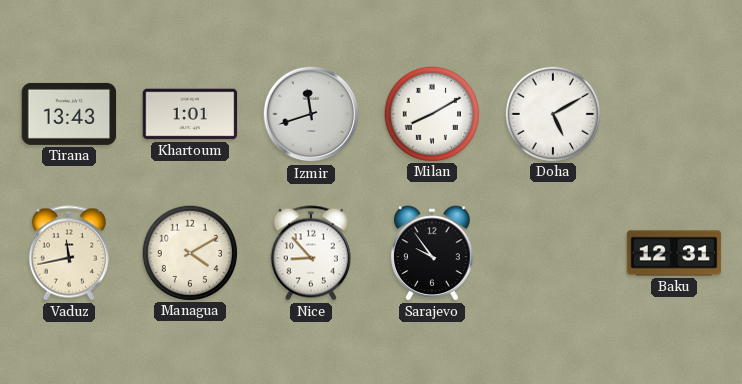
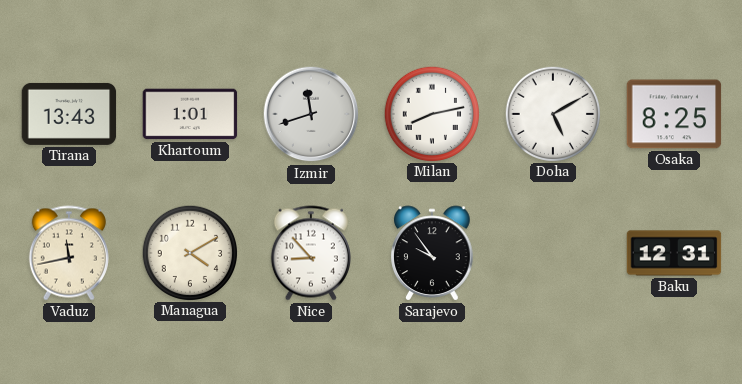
Milan: 8:10 -> 8:13 (431, 113)
Osaka: none -> 8:25 (674, 114)
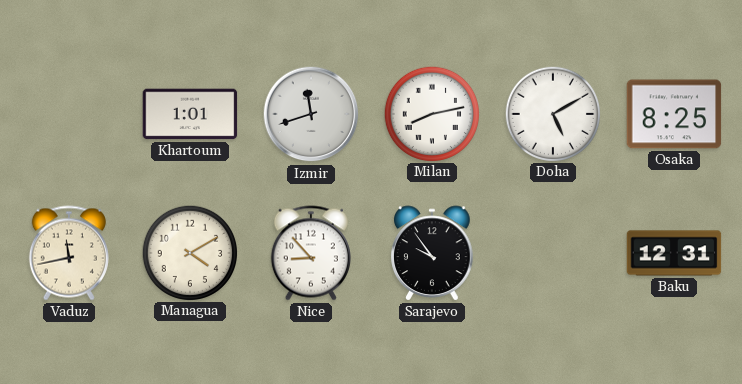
Tirana: 13:43 -> none (69, 114)
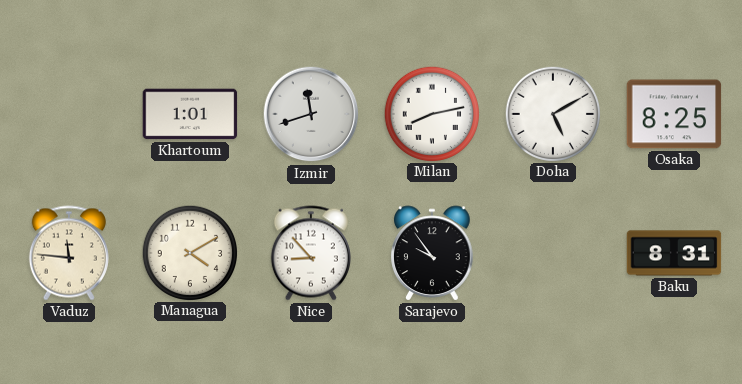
Vaduz: 11:43 -> 11:46 (69, 253)
Baku: 12:31 -> 8:31 (674, 253)
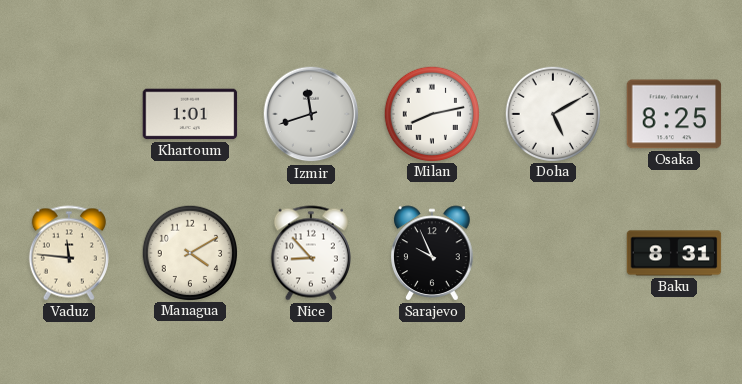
Sarajevo: 9:54 -> 9:56 (432, 253)
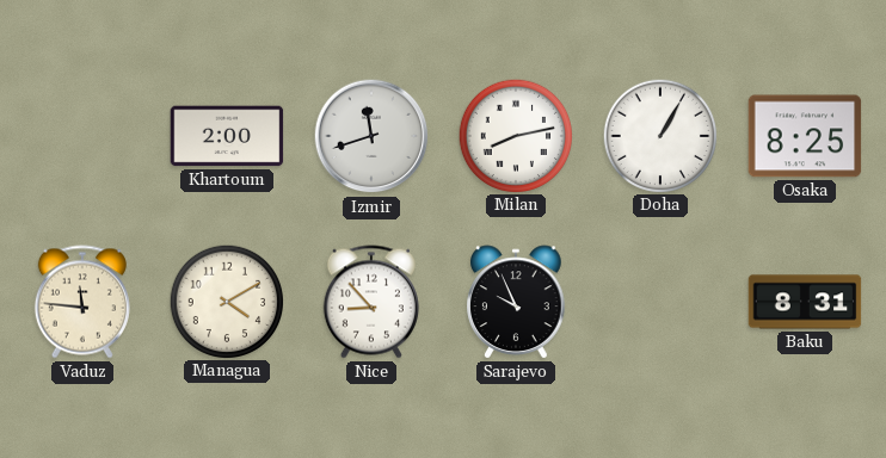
Khartoum: 1:01 -> 2:00 (227, 136)
Doha: 5:10 -> 1:05 (659, 135)
